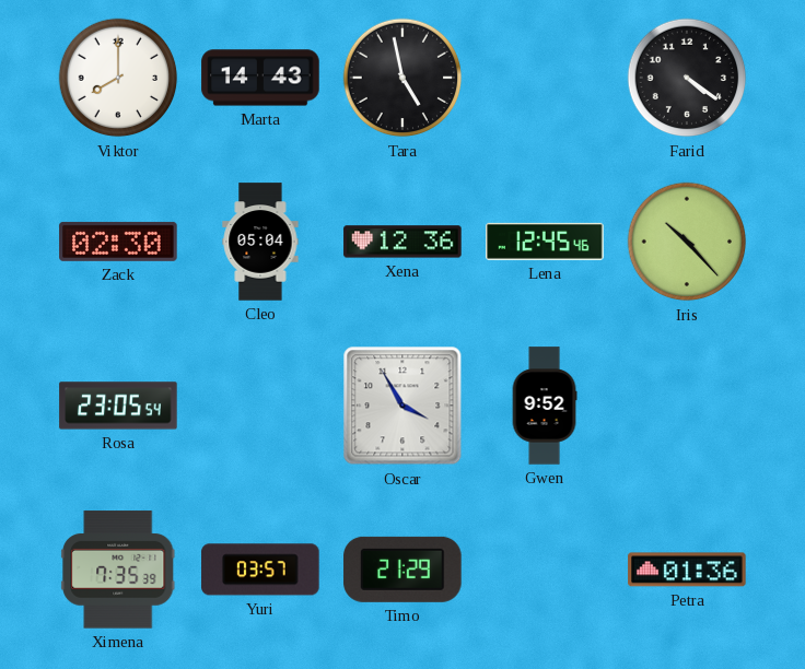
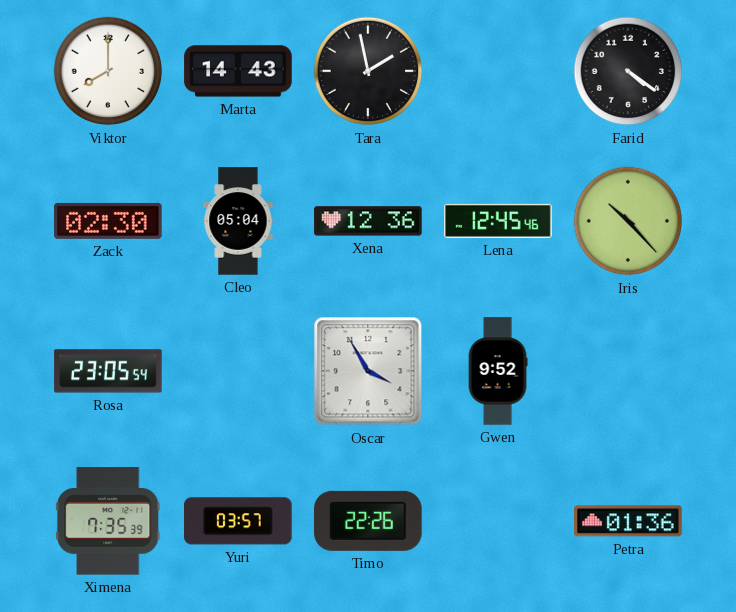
Tara: 4:58 -> 1:58 (368, 71)
Timo: 21:29 -> 22:26 (368, 521)
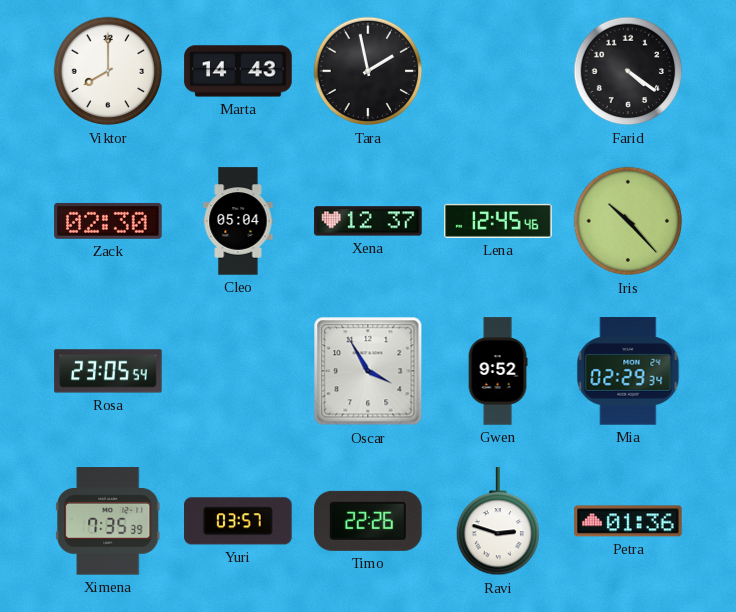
Xena: 12:36 -> 12:37 (368, 221)
Mia: none -> 02:29 (628, 371)
Ravi: none -> 2:48 (497, 522)
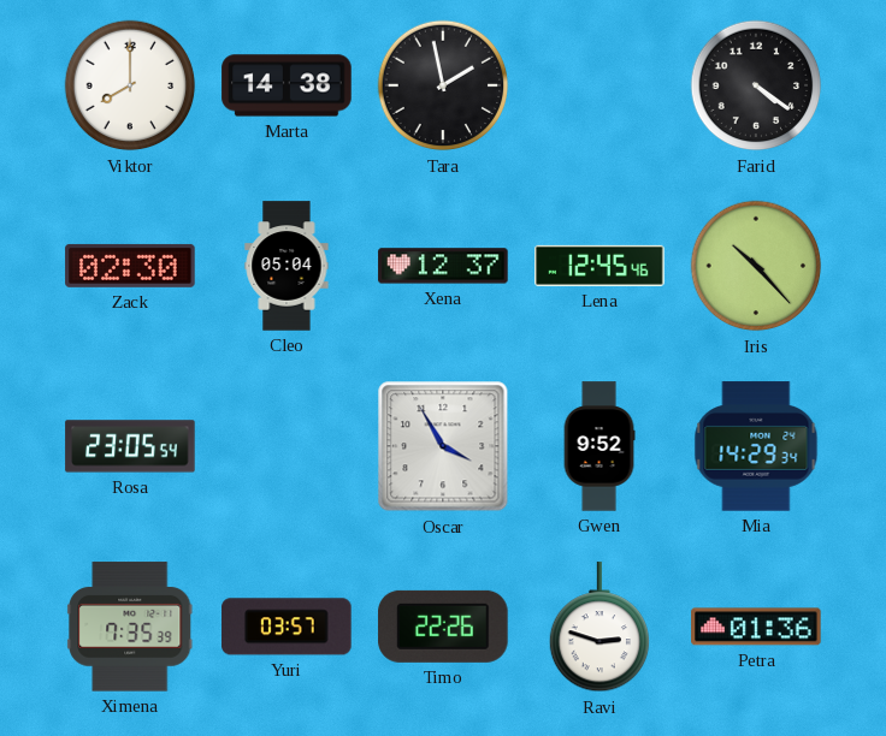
Marta: 14:43 -> 14:38 (287, 85)
Mia: 02:29 -> 14:29 (756, 446)
